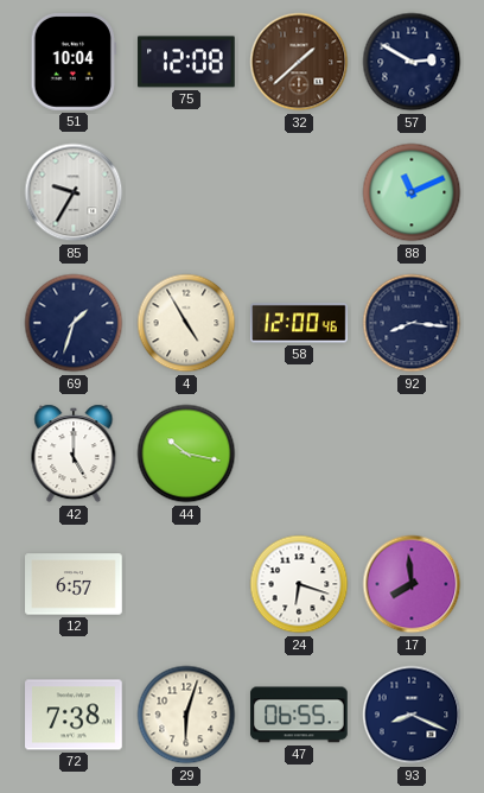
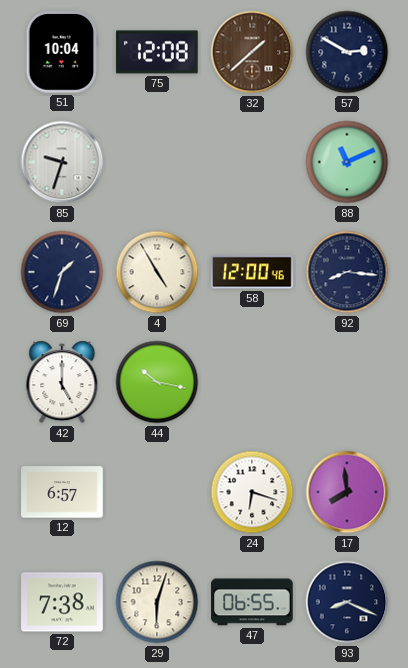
85: 9:35 -> 9:33 (62, 162)
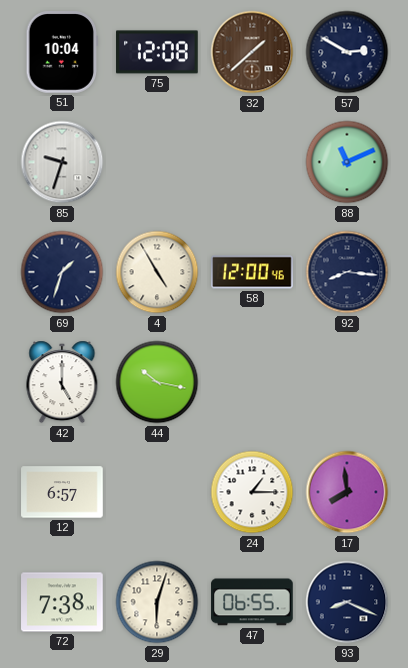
24: 6:18 -> 1:15 (252, 492)
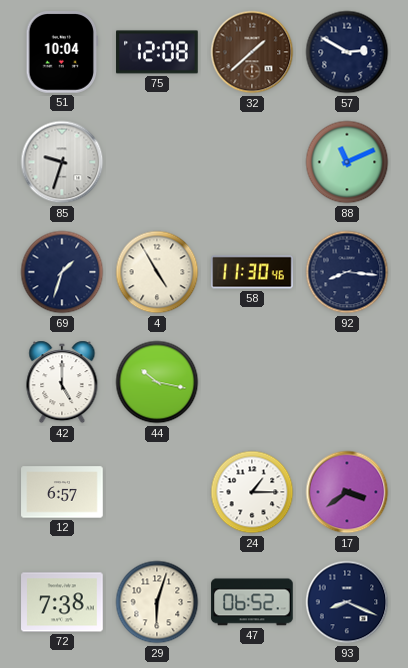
58: 12:00 -> 11:30 (252, 272)
17: 7:59 -> 3:39 (347, 492)
47: 06:55 -> 06:52 (252, 602)
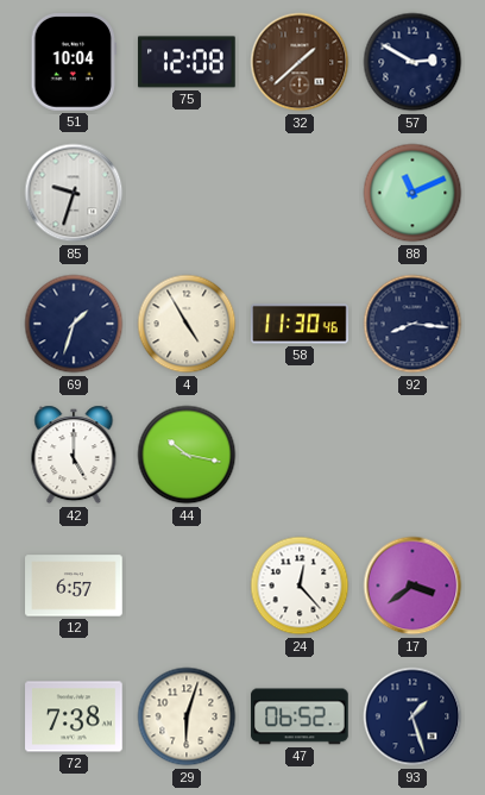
24: 1:15 -> 12:23 (300, 586)
93: 8:19 -> 1:27 (412, 716)
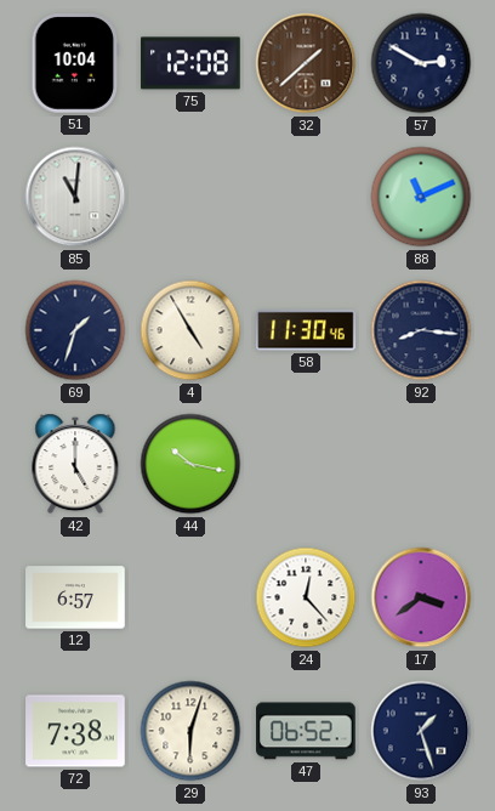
85: 9:33 -> 11:01 (75, 197)
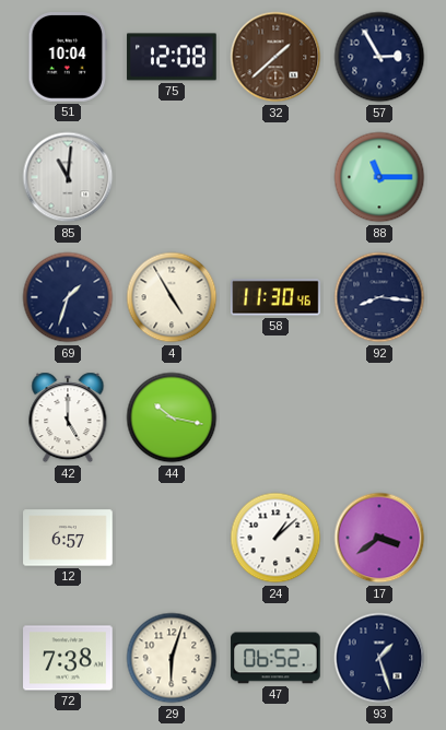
57: 2:50 -> 2:55 (379, 57)
88: 11:11 -> 11:15 (379, 177)
24: 12:23 -> 1:08 (275, 538)
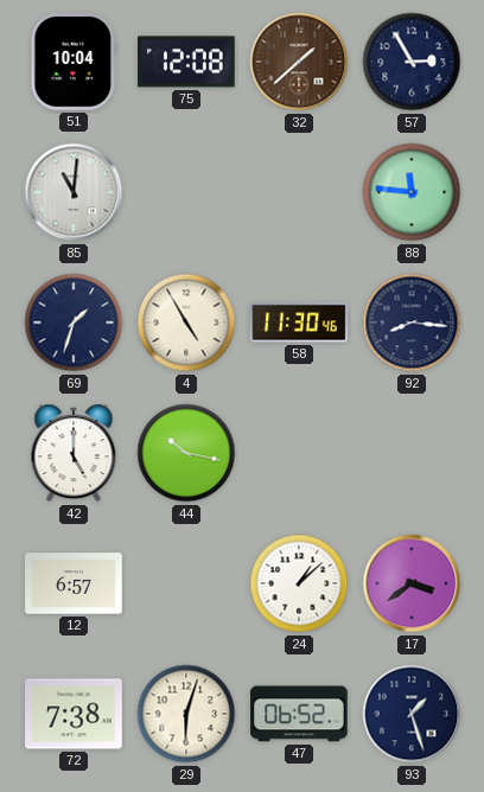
88: 11:15 -> 11:46 (412, 192)
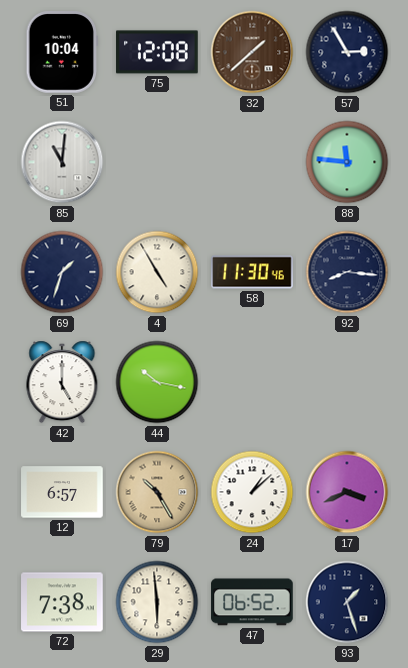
79: none -> 10:25 (157, 492)
17: 3:39 -> 3:41 (347, 492)
29: 6:03 -> 5:59 (157, 602)
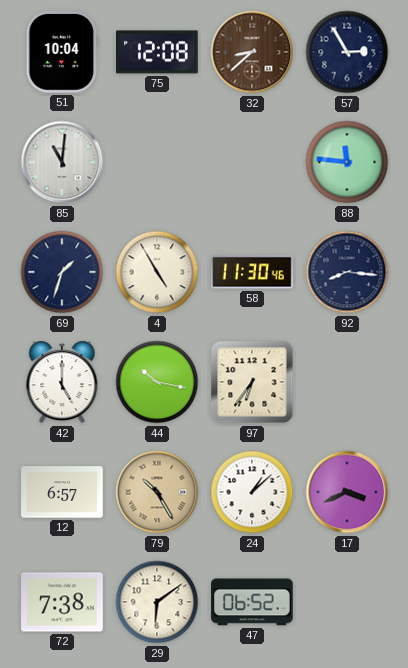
32: 1:38 -> 8:38 (252, 52)
97: none -> 6:36 (252, 382)
29: 5:59 -> 6:09 (157, 602)
93: 1:27 -> none (347, 602)
